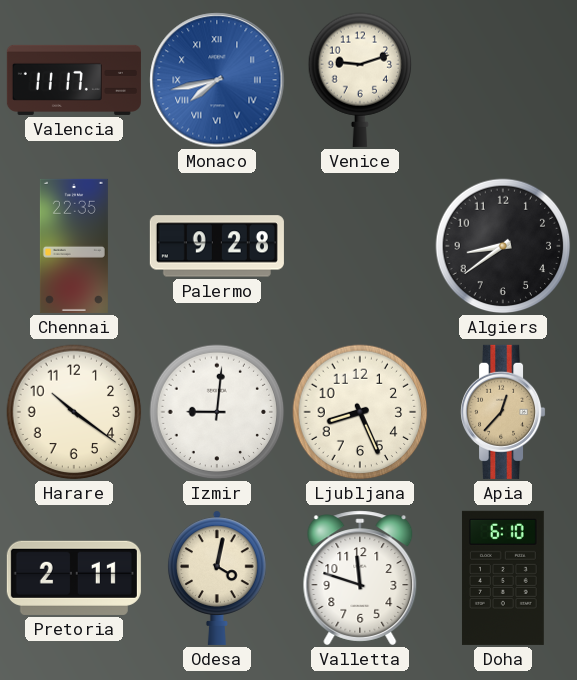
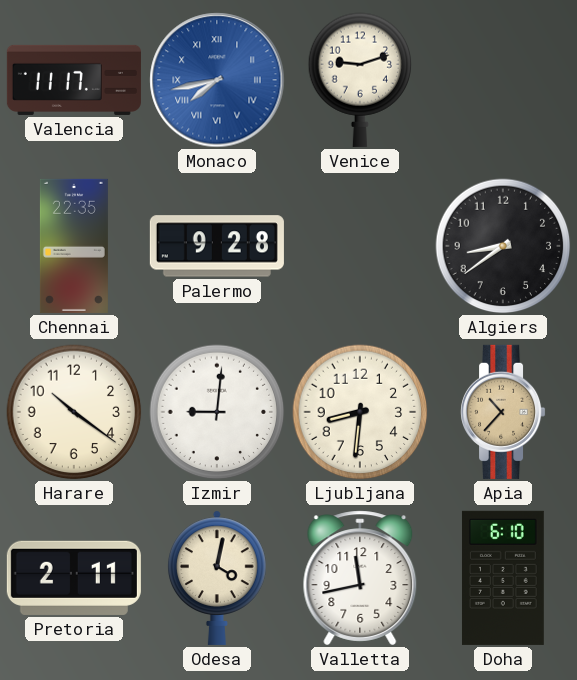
Ljubljana: 8:26 -> 8:31 (360, 412)
Apia: 12:37 -> 10:37 (504, 412)
Valletta: 11:48 -> 11:43 (360, 578)
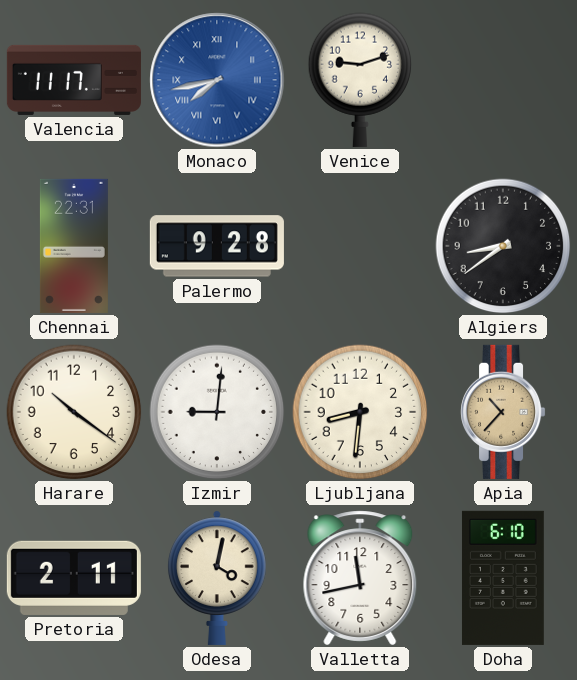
Chennai: 22:35 -> 22:31 (74, 246)
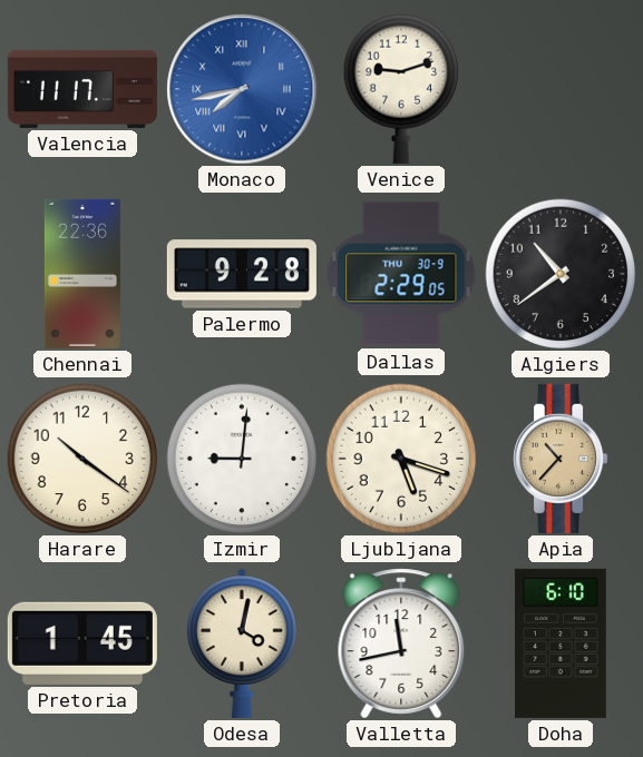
Chennai: 22:31 -> 22:36 (82, 274)
Dallas: none -> 2:29 (401, 274)
Algiers: 8:39 -> 10:39 (561, 274)
Ljubljana: 8:31 -> 5:18 (401, 459)
Pretoria: 2:11 -> 1:45 (82, 643)
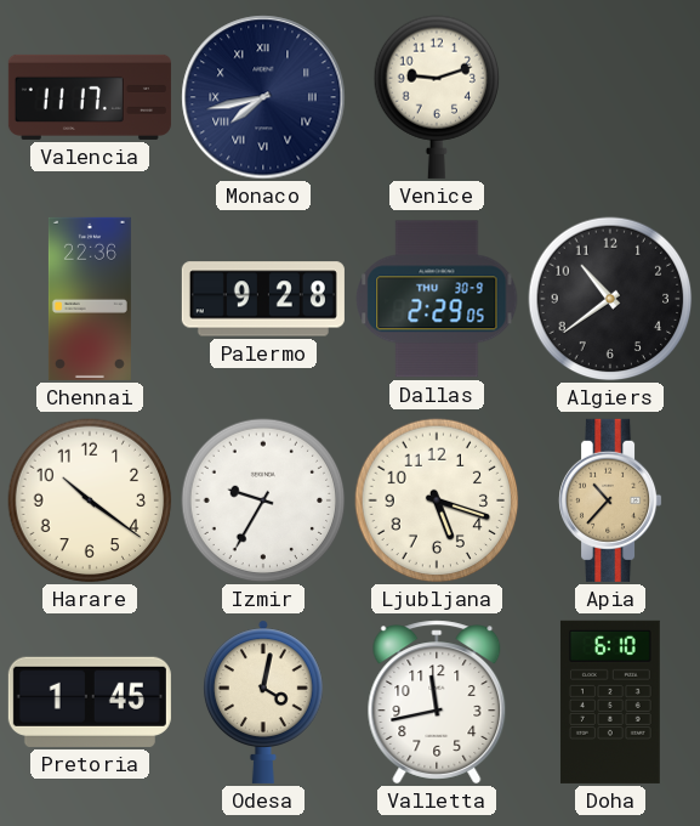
Monaco dial: blue -> navy (263, 97)
Izmir: 9:01 -> 9:35 (263, 500)
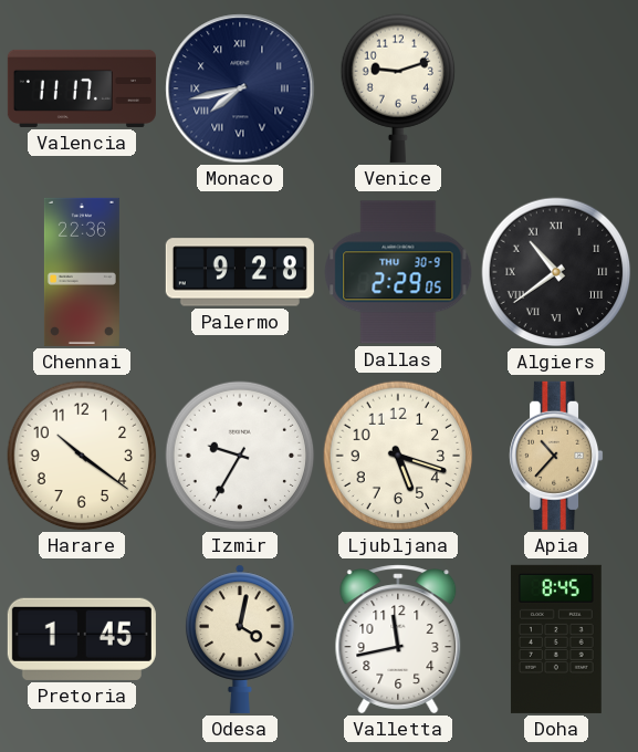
Algiers numerals: Arabic -> Roman (556, 272)
Doha: 6:10 -> 8:45 (556, 639)
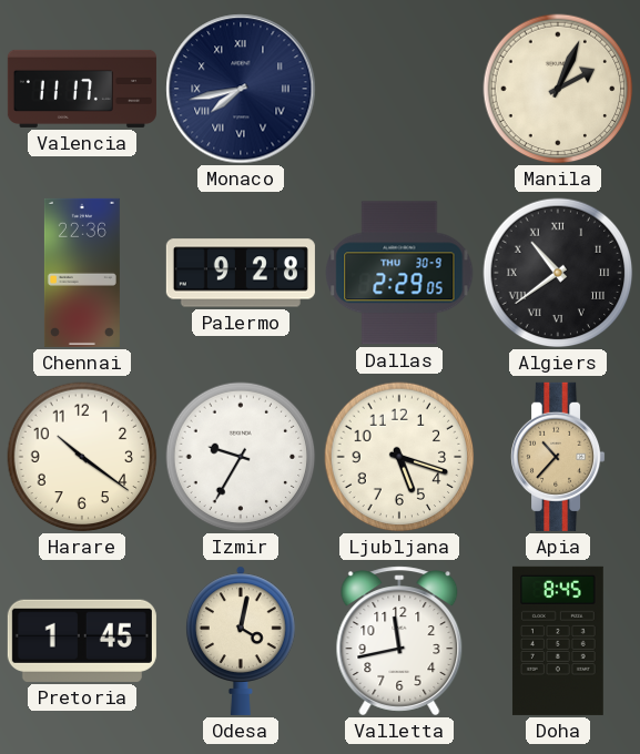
Venice: 9:12 -> none (398, 88)
Manila: none -> 2:04 (558, 89)
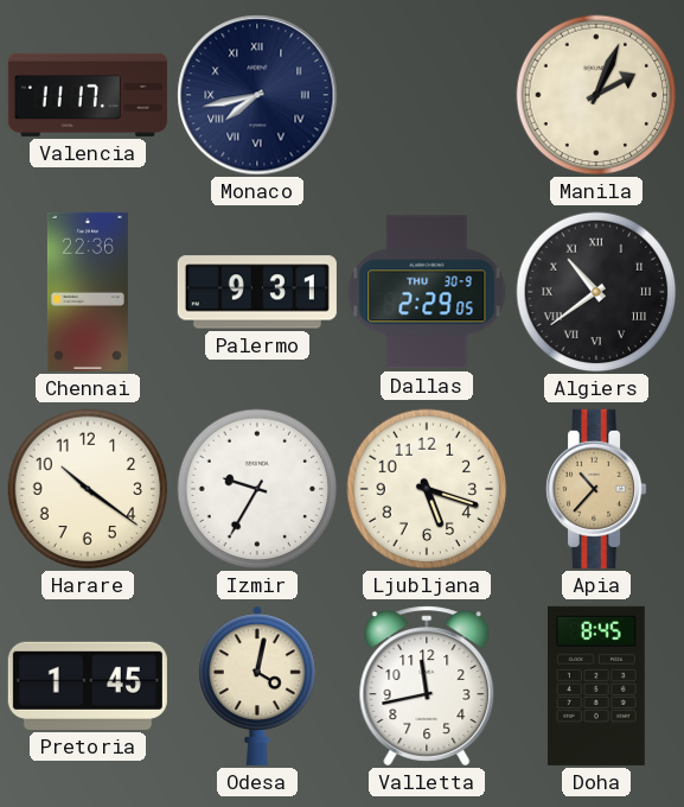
Palermo: 9:28 -> 9:31 (257, 292)
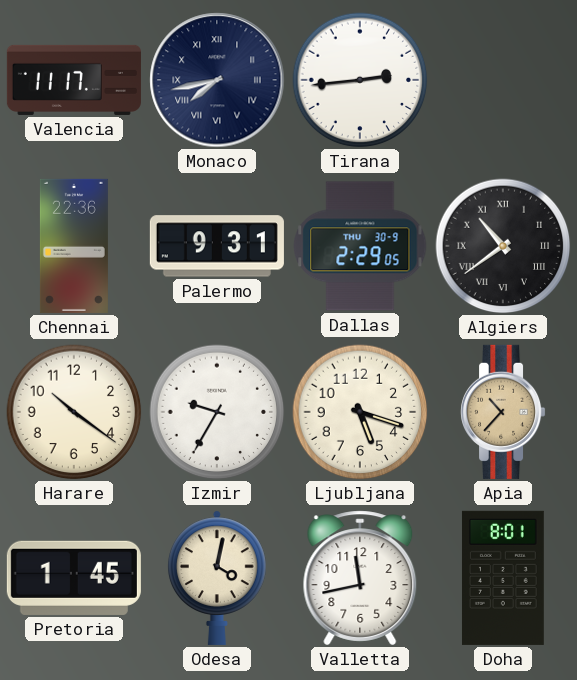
Tirana: none -> 2:44 (360, 80)
Manila: 2:04 -> none (596, 95)
Doha: 8:45 -> 8:01 (503, 578)
